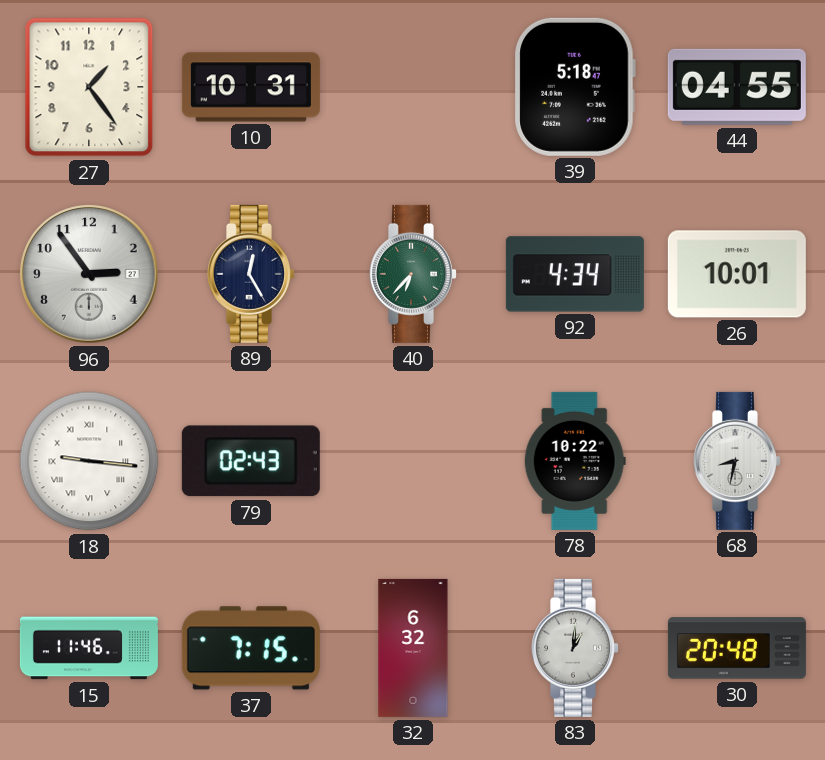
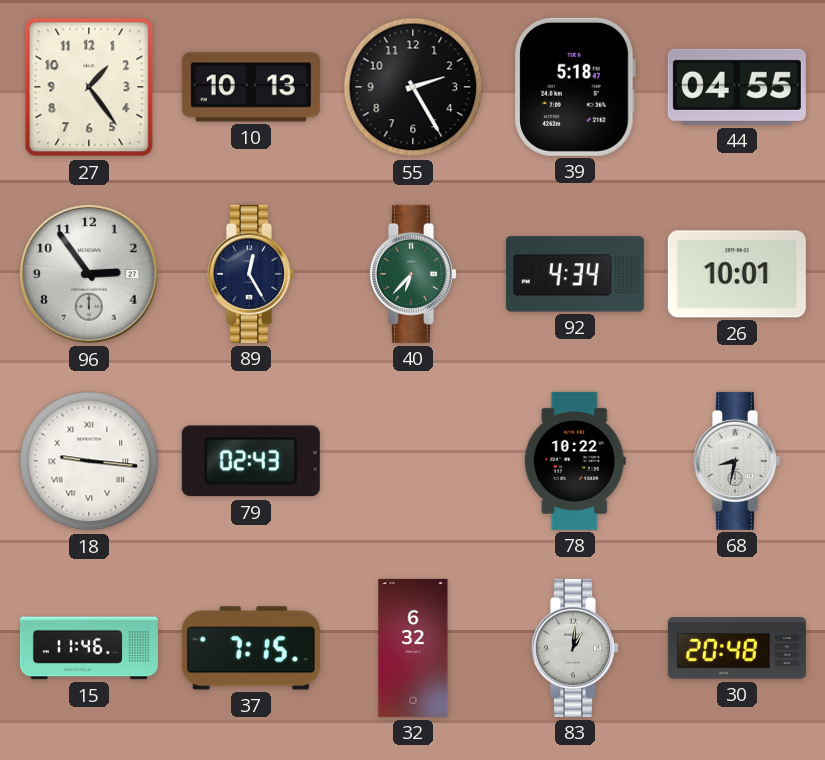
10: 10:31 -> 10:13 (251, 87)
55: none -> 2:25 (413, 87)
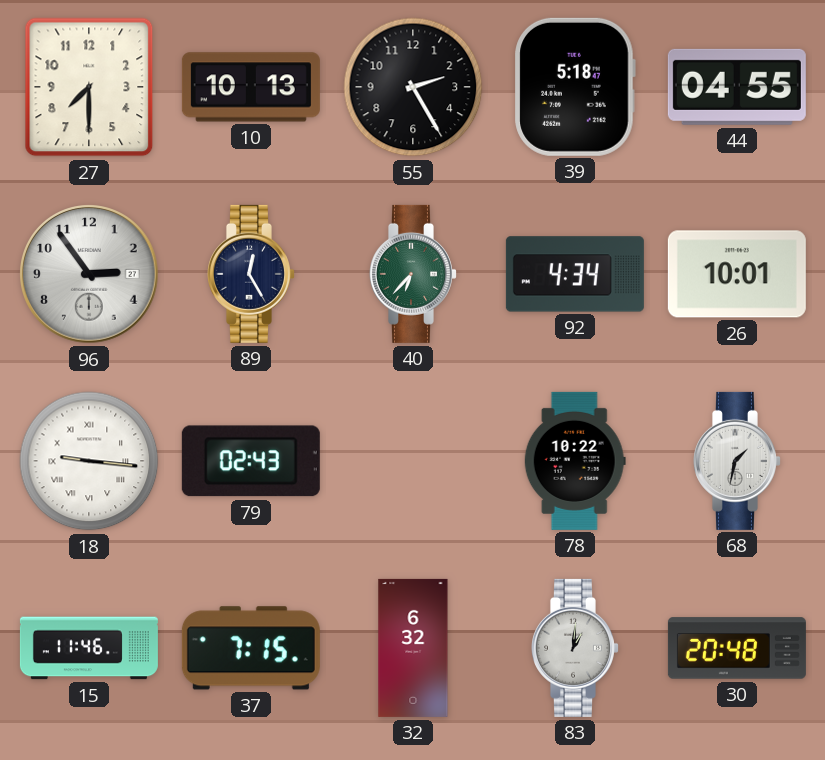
27: 1:24 -> 7:30 (89, 87)
68: 8:32 -> 1:32 (738, 461)
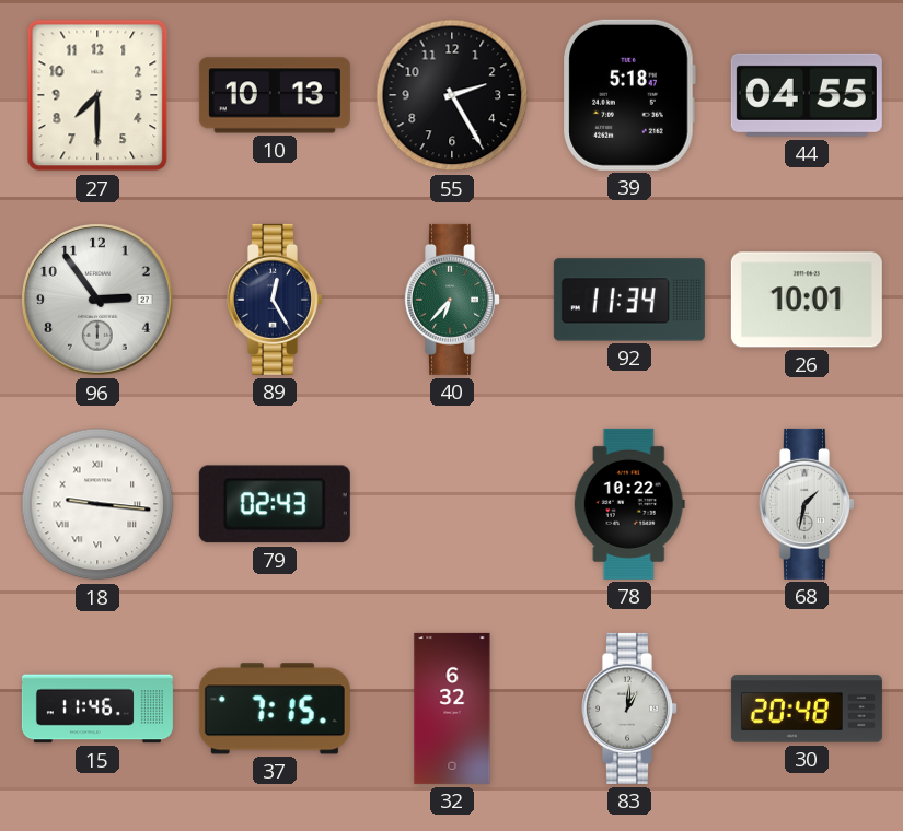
92: 4:34 -> 11:34 (629, 300)
